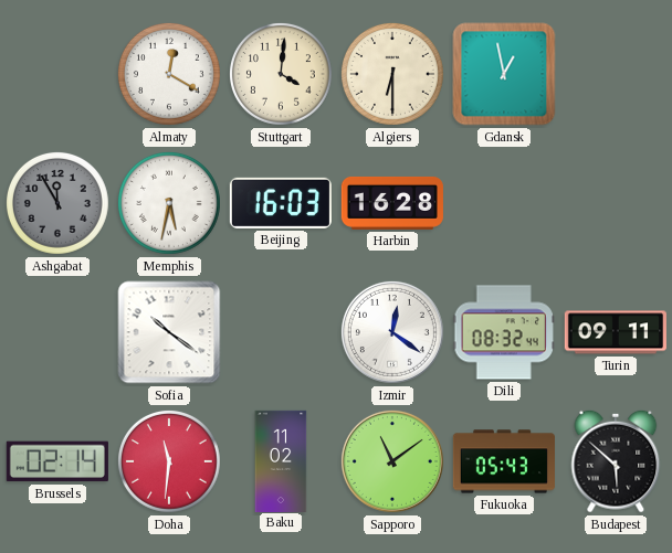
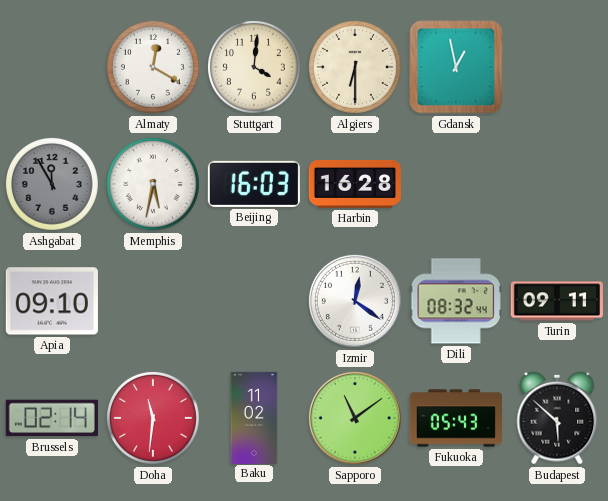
Apia: none -> 09:10 (52, 301)
Sofia: 10:21 -> none (169, 332)
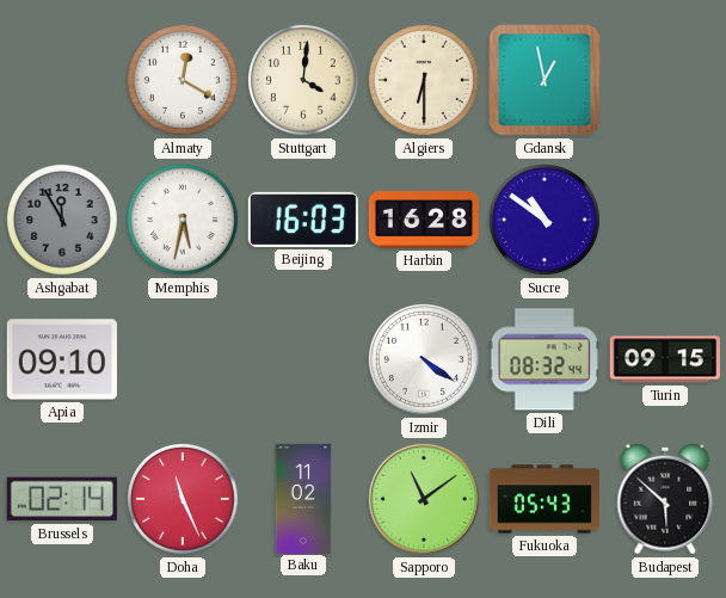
Sucre: none -> 10:51 (544, 220)
Izmir: 12:21 -> 4:21 (424, 359)
Turin: 09:11 -> 09:15 (665, 359)
Doha: 11:31 -> 11:26 (183, 499)
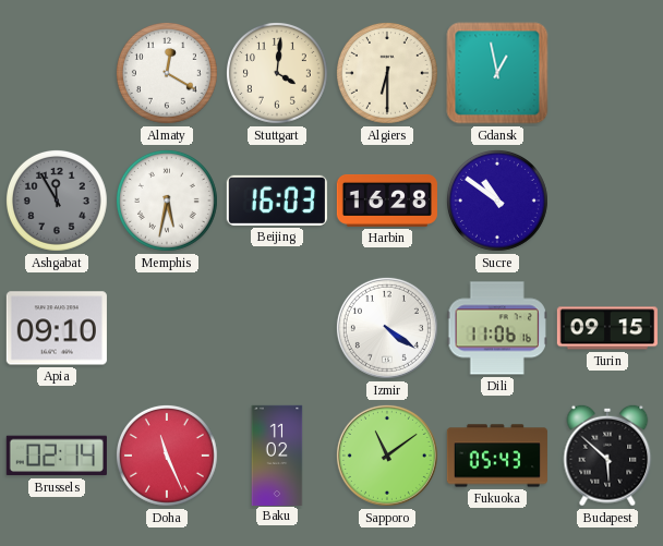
Dili: 08:32 -> 11:06 (497, 328)
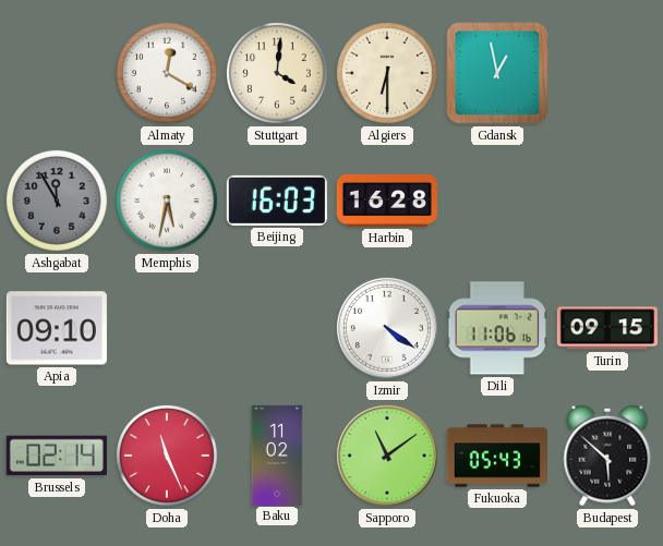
Sucre: 10:51 -> none (497, 201)
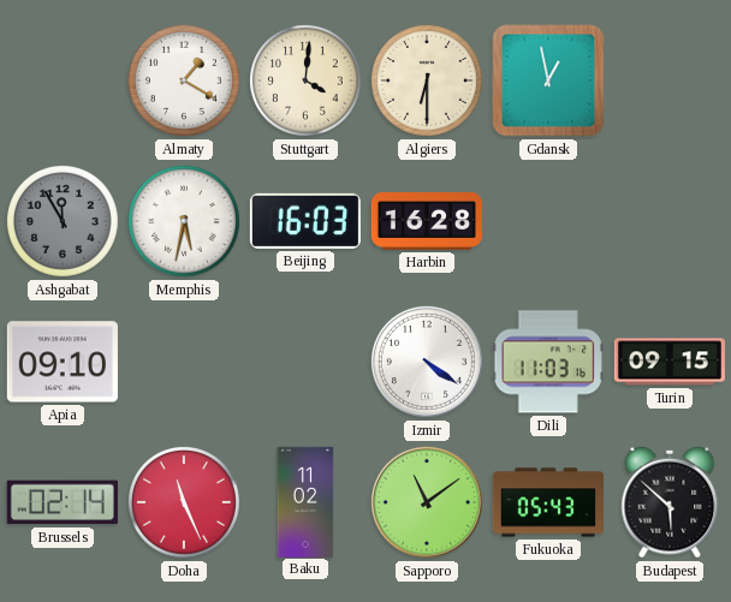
Almaty: 12:20 -> 1:20 (184, 81)
Dili: 11:06 -> 11:03 (548, 362)
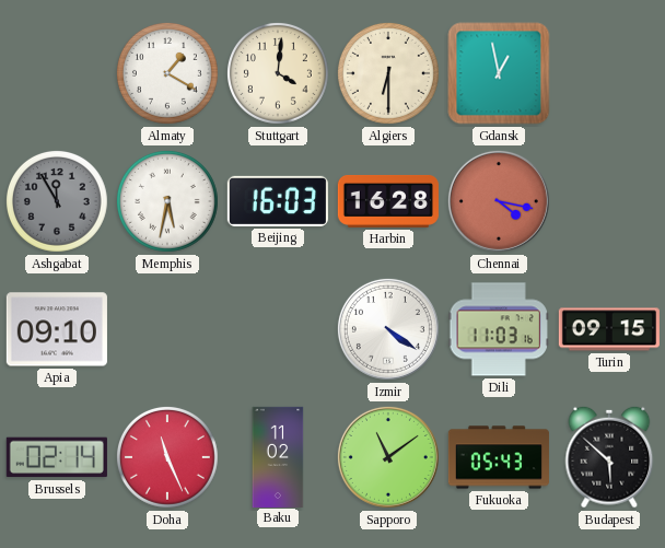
Chennai: none -> 4:17 (499, 201)
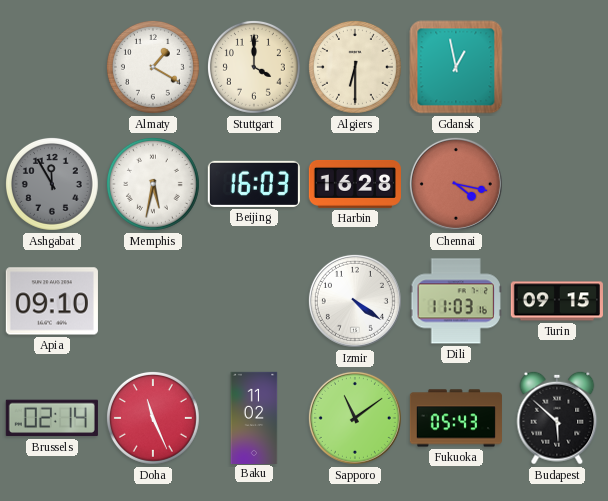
Stuttgart: 4:01 -> 4:00 (254, 67)
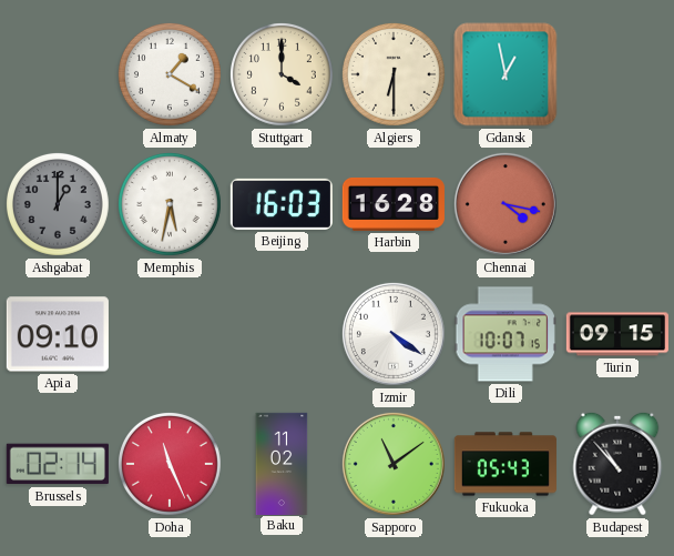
Ashgabat: 11:55 -> 1:00 (58, 204)
Dili: 11:03 -> 10:07 (505, 334)
Budapest: 5:52 -> 10:53 (617, 464)
